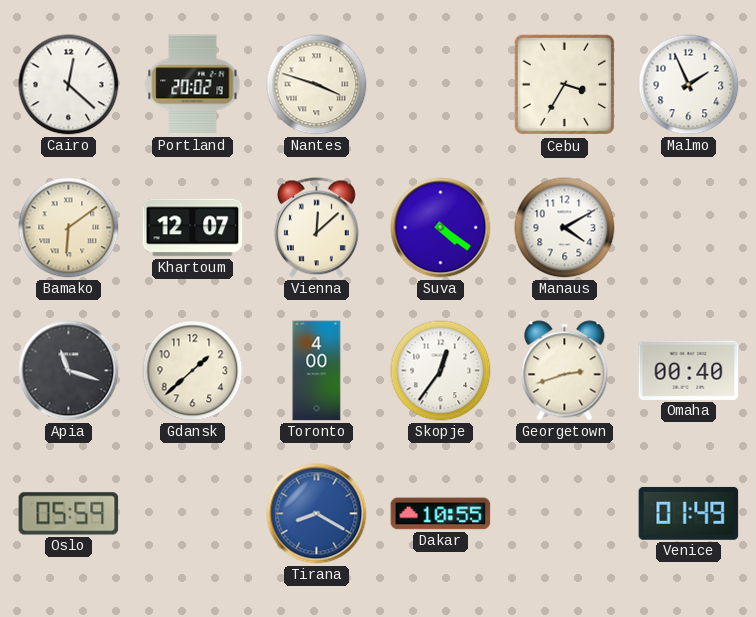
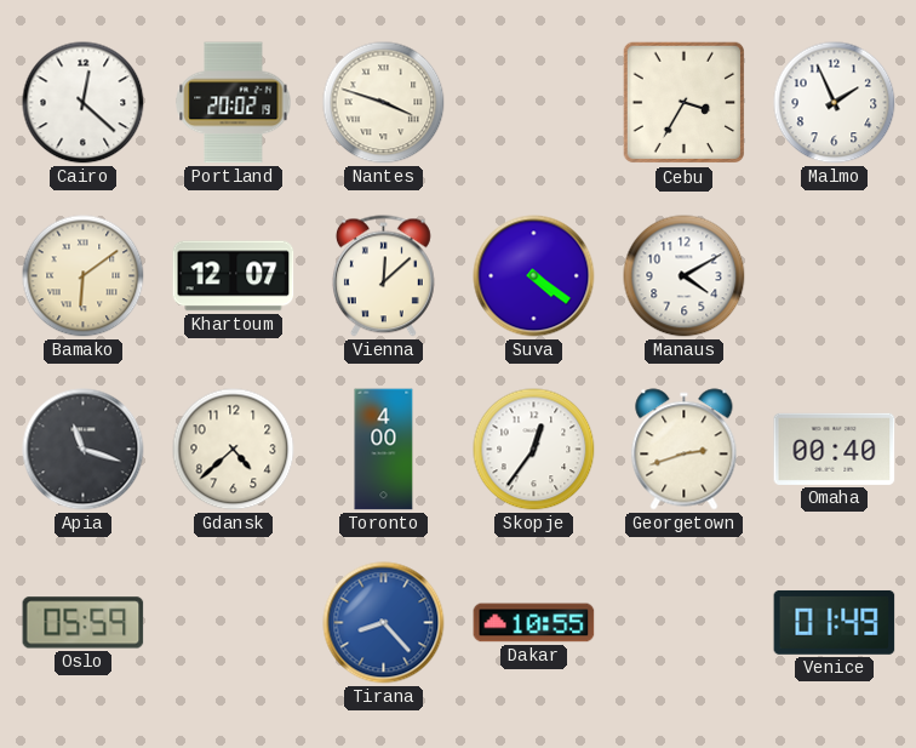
Gdansk: 1:38 -> 4:38 (234, 450)
Tirana: 8:20 -> 8:23 (384, 623)
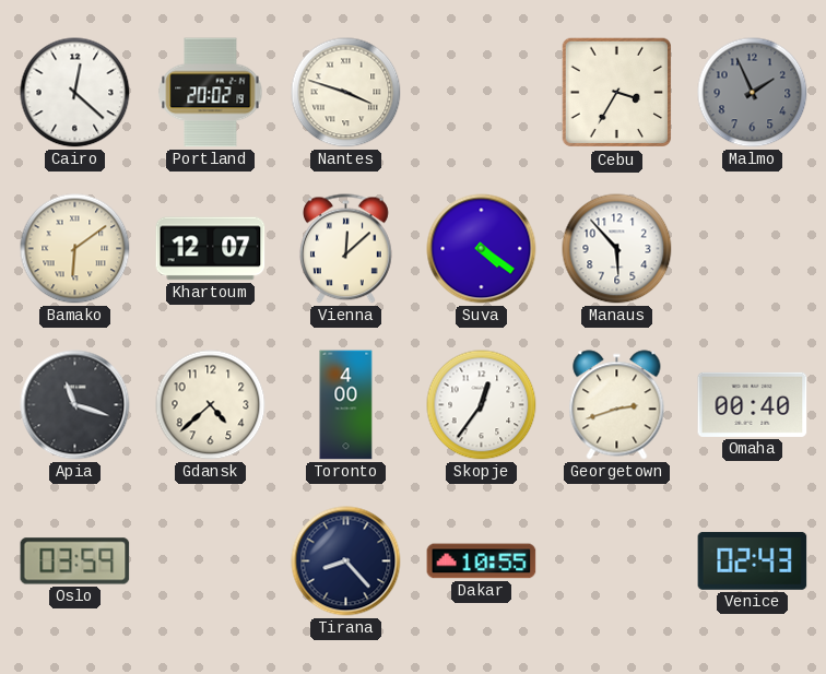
Malmo dial: white -> grey (753, 93)
Manaus: 4:10 -> 5:53 (617, 249)
Oslo: 05:59 -> 03:59 (75, 561)
Tirana dial: blue -> navy (346, 561)
Venice: 01:49 -> 02:43 (753, 560)
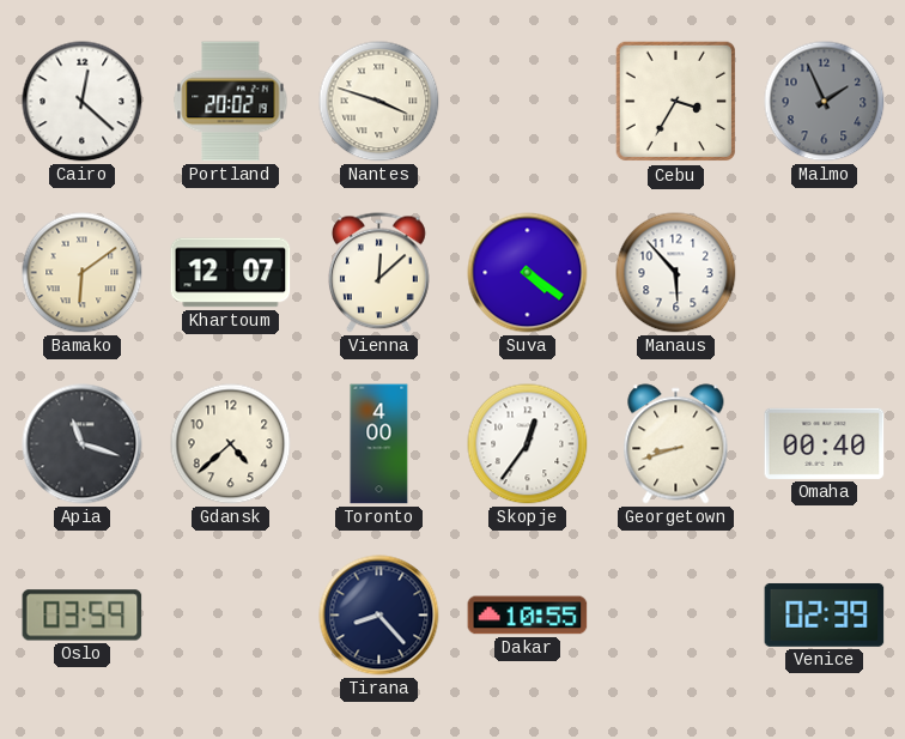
Georgetown: 2:42 -> 8:42 (676, 444)
Venice: 02:43 -> 02:39 (825, 614)
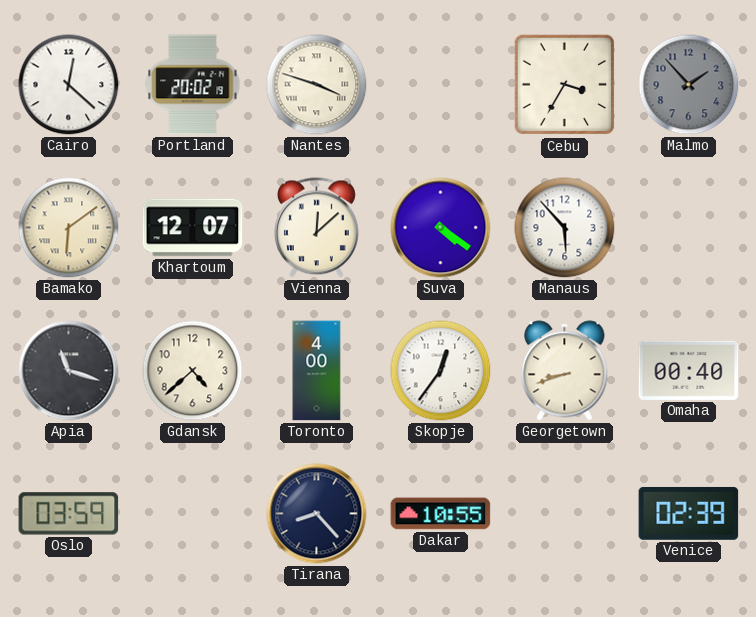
Malmo: 1:56 -> 1:53 (689, 85)
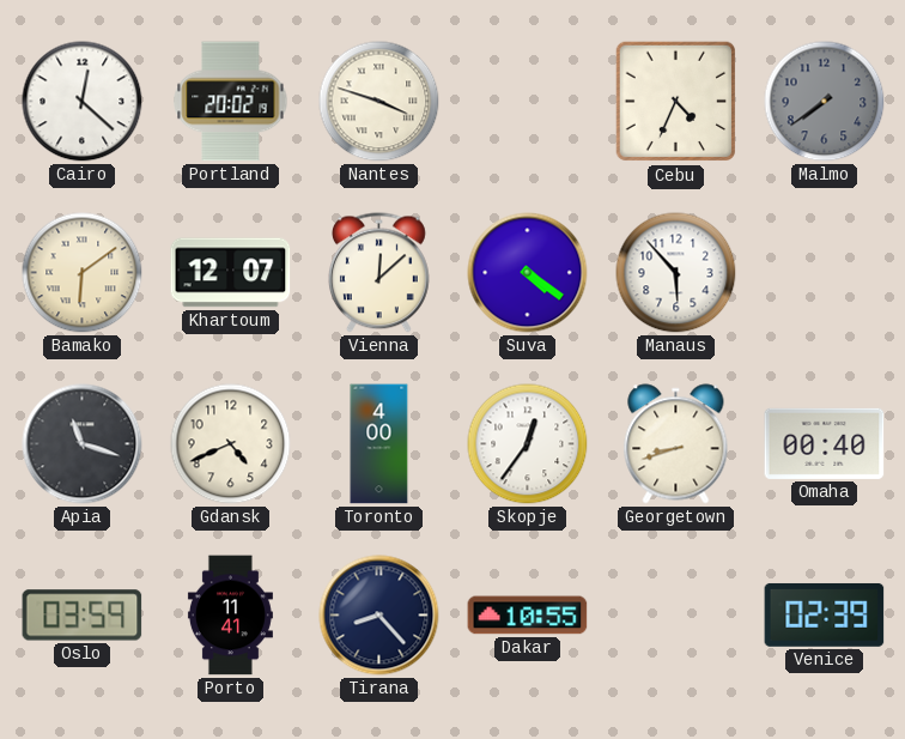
Cebu: 3:35 -> 4:34 (676, 102)
Malmo: 1:53 -> 7:39 (825, 102)
Gdansk: 4:38 -> 4:41 (231, 444)
Porto: none -> 11:41 (230, 616)
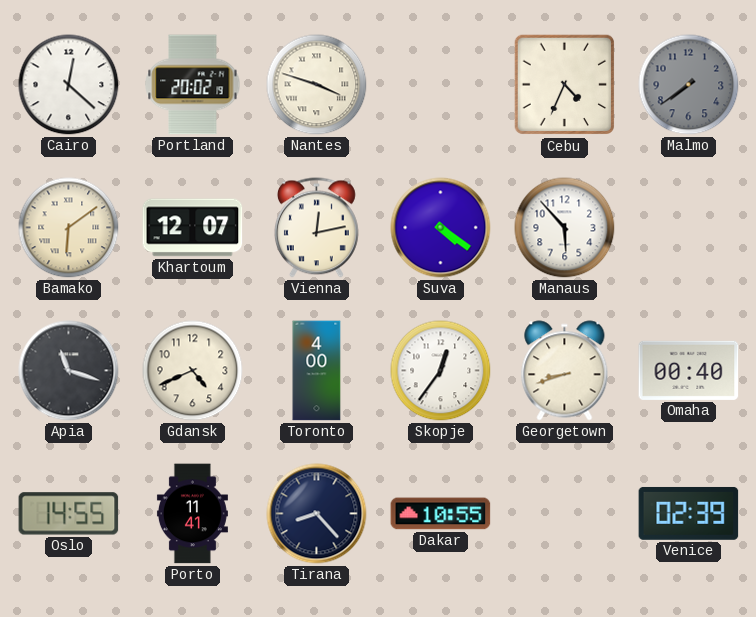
Vienna: 12:08 -> 12:13 (316, 228)
Oslo: 03:59 -> 14:55 (69, 514)
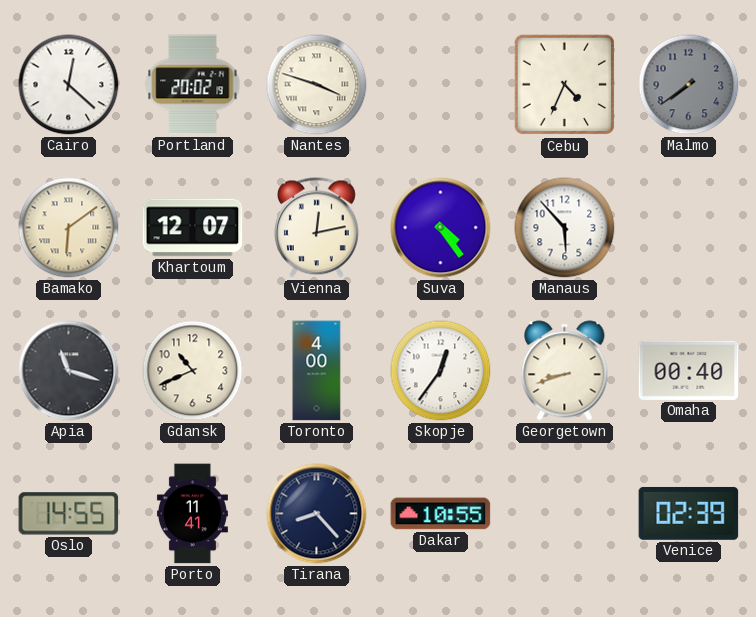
Suva: 4:21 -> 4:24 (441, 228)
Gdansk: 4:41 -> 10:41 (193, 371)
